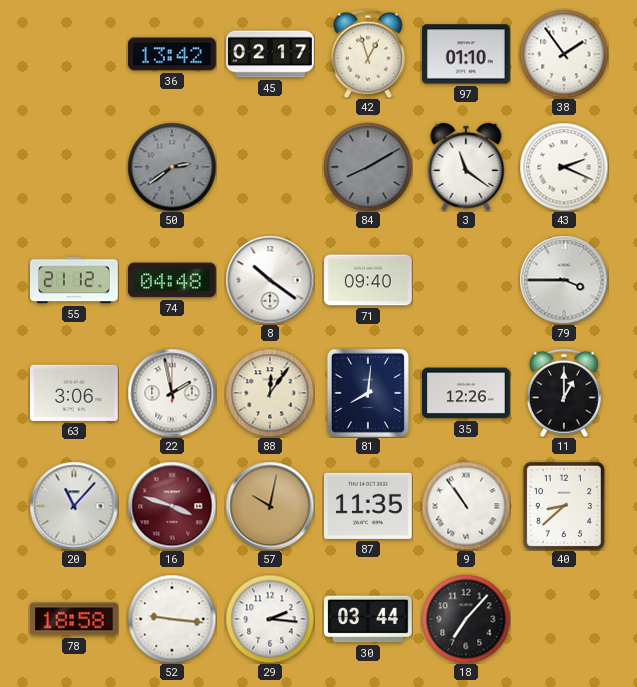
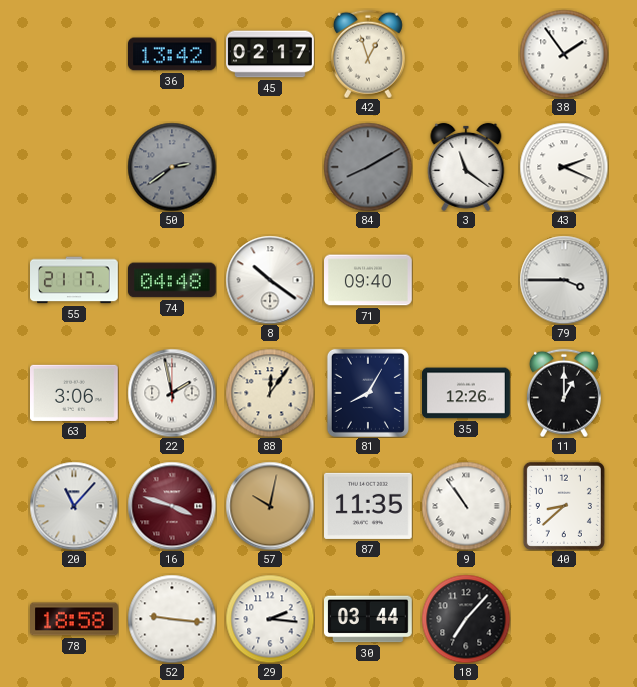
97: 01:10 -> none (467, 54)
55: 21:12 -> 21:17 (75, 280)
81: 8:01 -> 8:05 (368, 393)
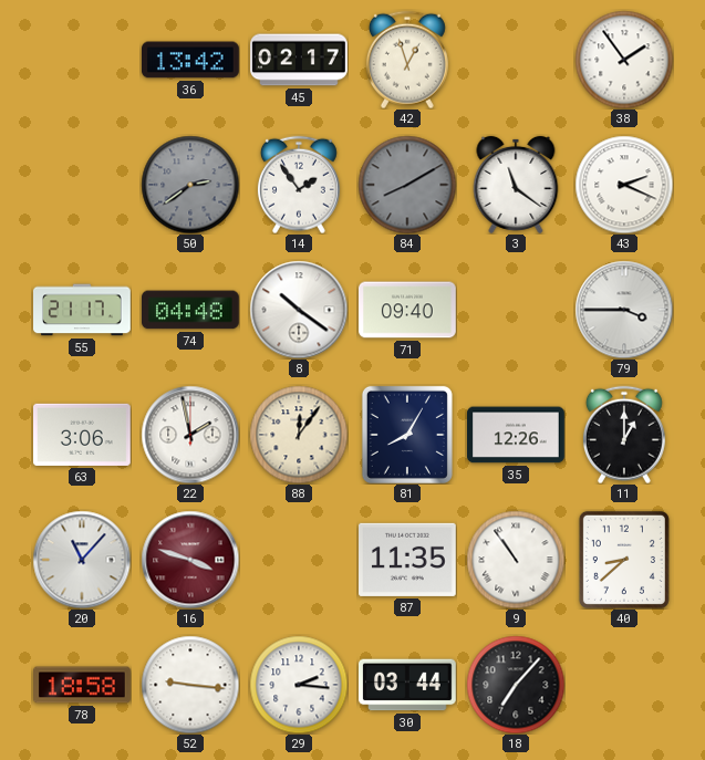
14: none -> 1:54 (299, 185)
57: 10:02 -> none (270, 506)
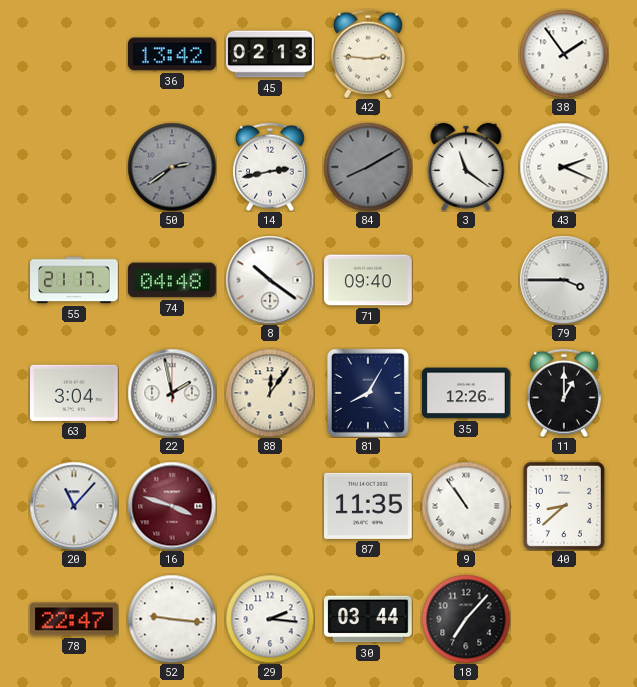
45: 02:17 -> 02:13 (270, 54)
42: 12:57 -> 2:46 (368, 54)
14: 1:54 -> 2:43 (270, 167)
63: 3:06 -> 3:04 (75, 393)
78: 18:58 -> 22:47 (75, 619)
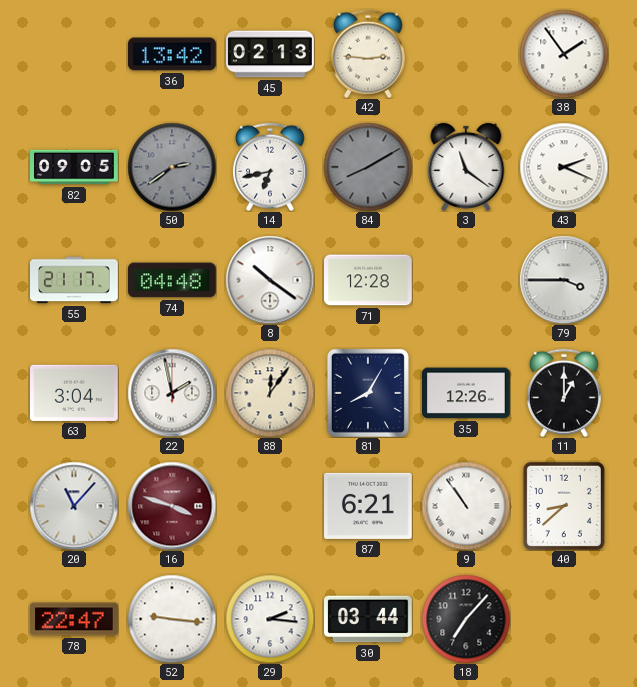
82: none -> 09:05 (74, 167)
14: 2:43 -> 6:43 (270, 167)
71: 09:40 -> 12:28 (369, 280)
87: 11:35 -> 6:21 (369, 506)
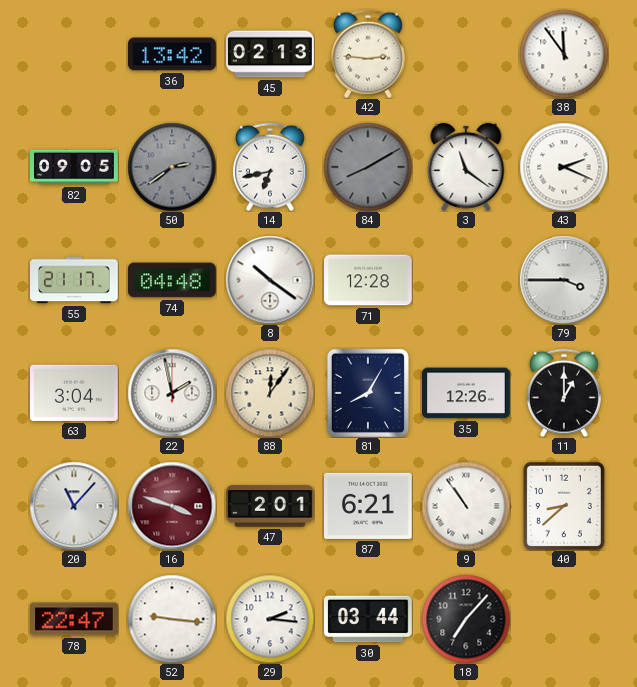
38: 1:54 -> 11:54 (564, 54)
47: none -> 2:01 (271, 506)
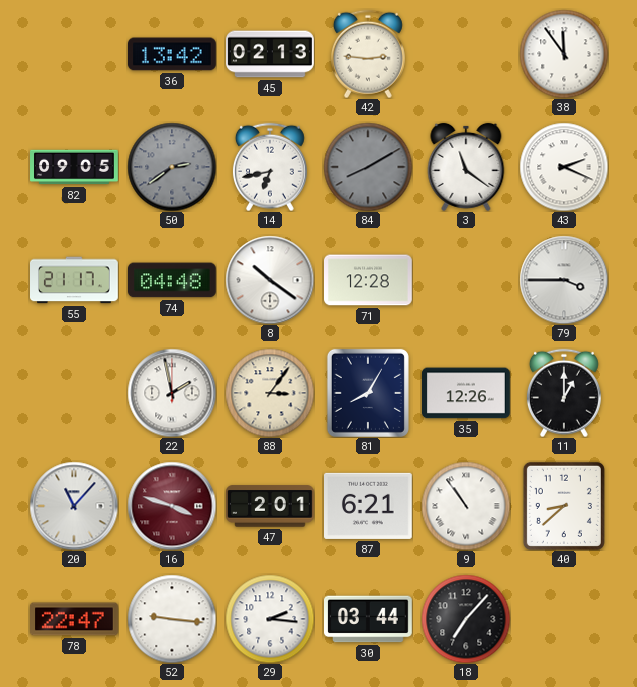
63: 3:04 -> none (75, 393)
88: 12:06 -> 3:06 (270, 393)
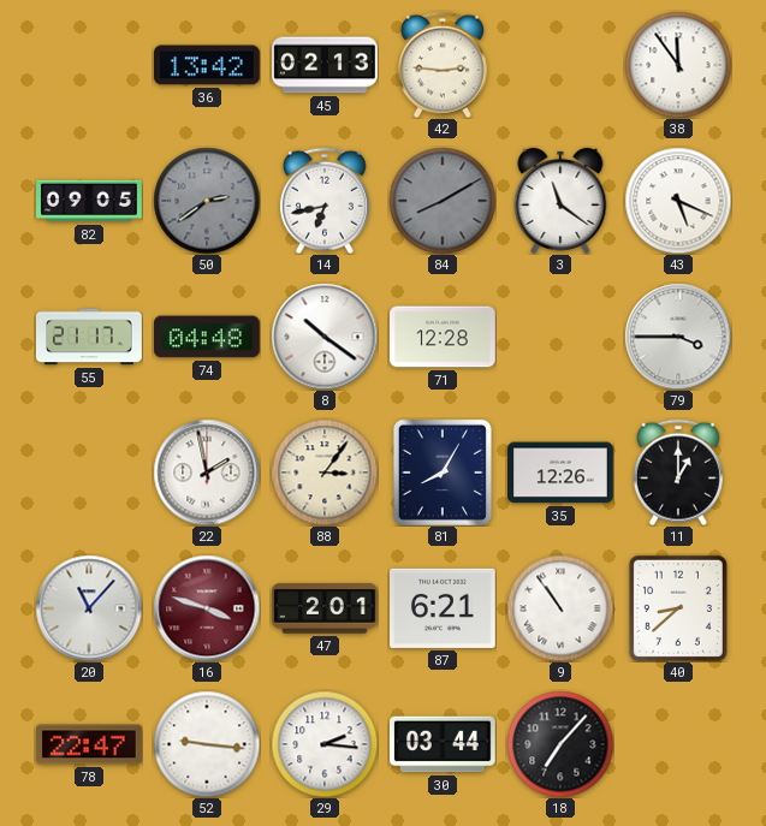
43: 2:19 -> 5:19 (678, 201)
